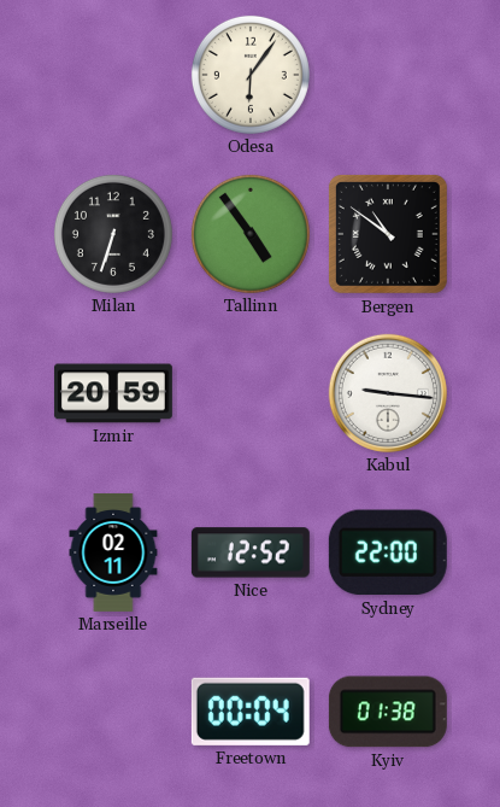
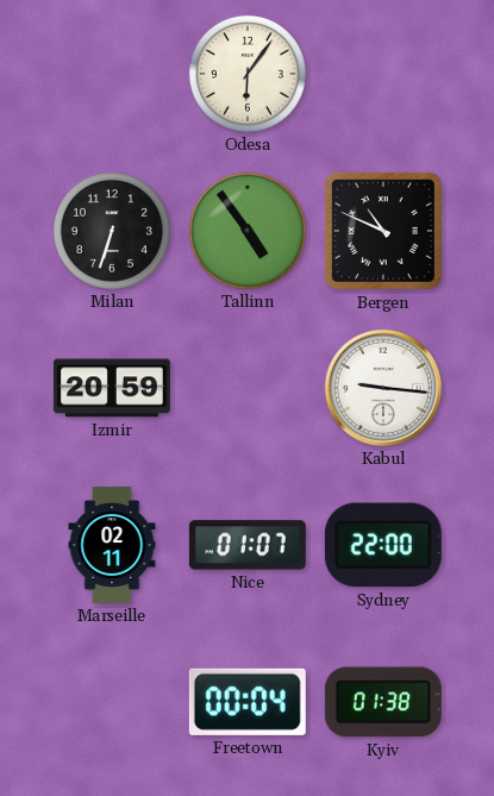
Bergen: 10:51 -> 10:49 (383, 231)
Nice: 12:52 -> 01:07 (248, 545)
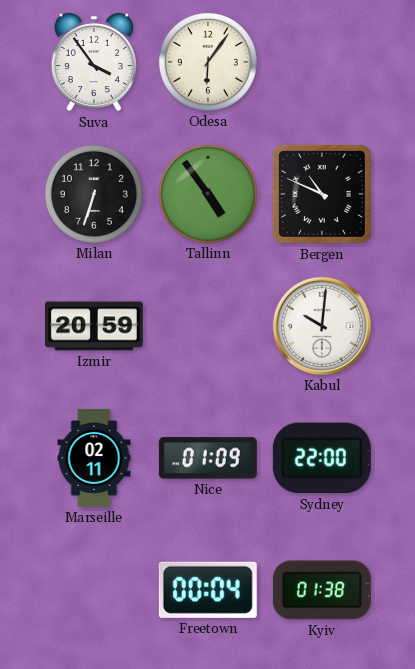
Suva: none -> 3:54 (94, 62)
Kabul: 9:16 -> 10:01 (322, 326)
Nice: 01:07 -> 01:09 (208, 458)
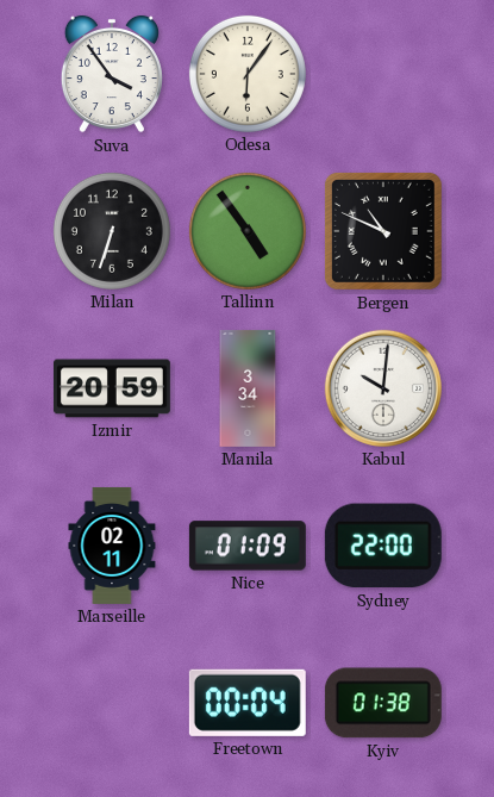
Manila: none -> 3:34 (248, 388)
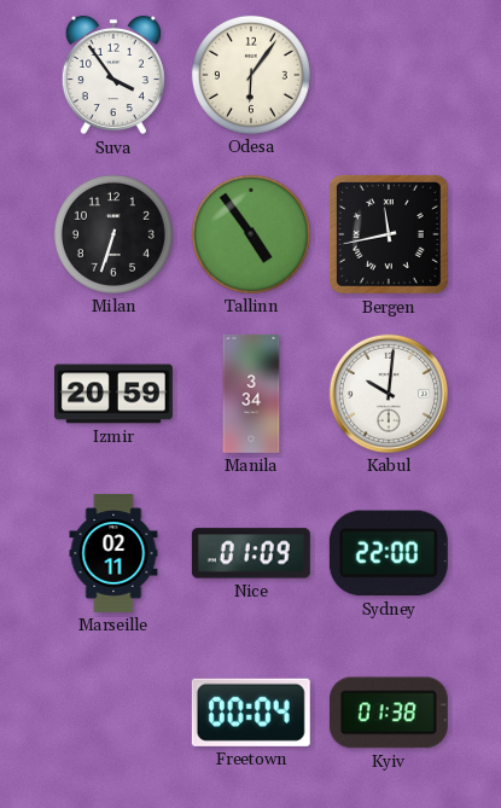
Bergen: 10:49 -> 11:43 (389, 234)
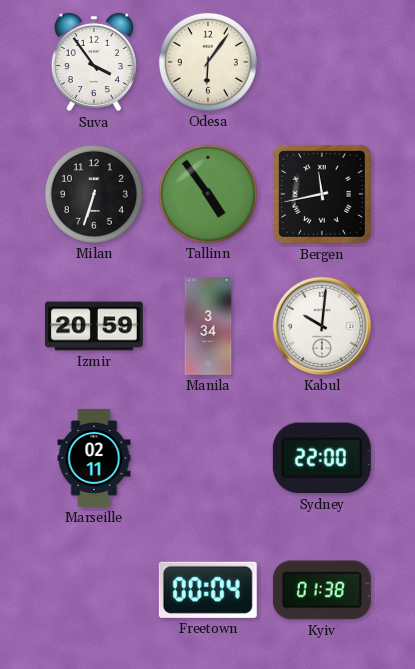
Nice: 01:09 -> none (251, 553)
